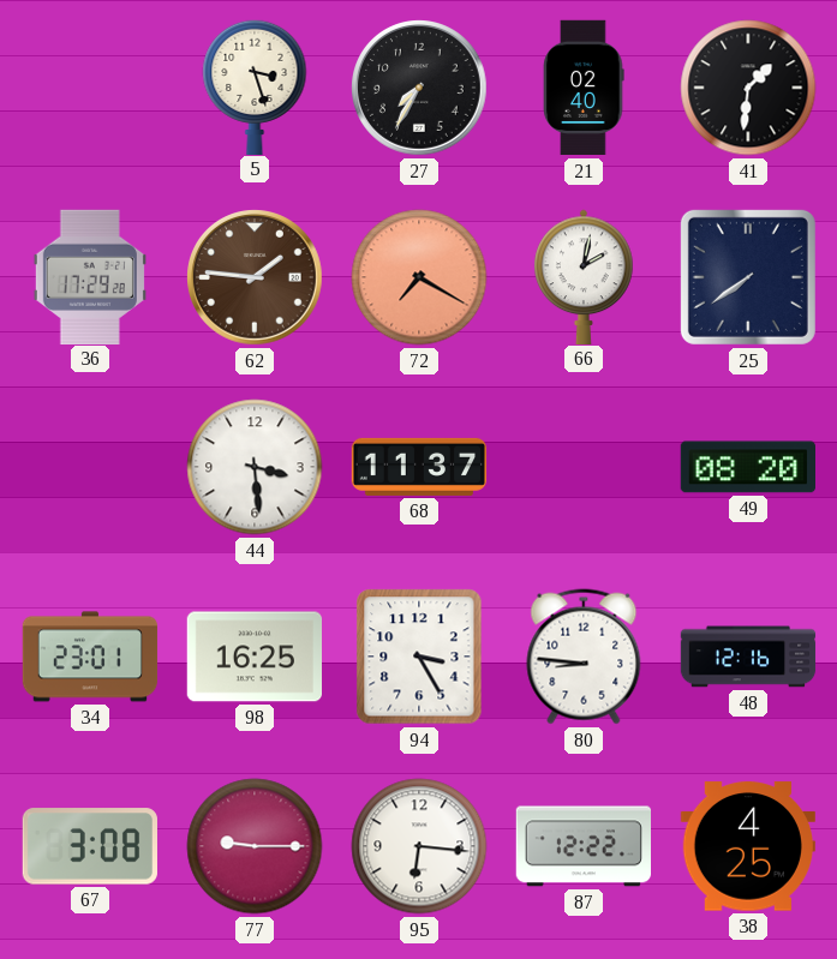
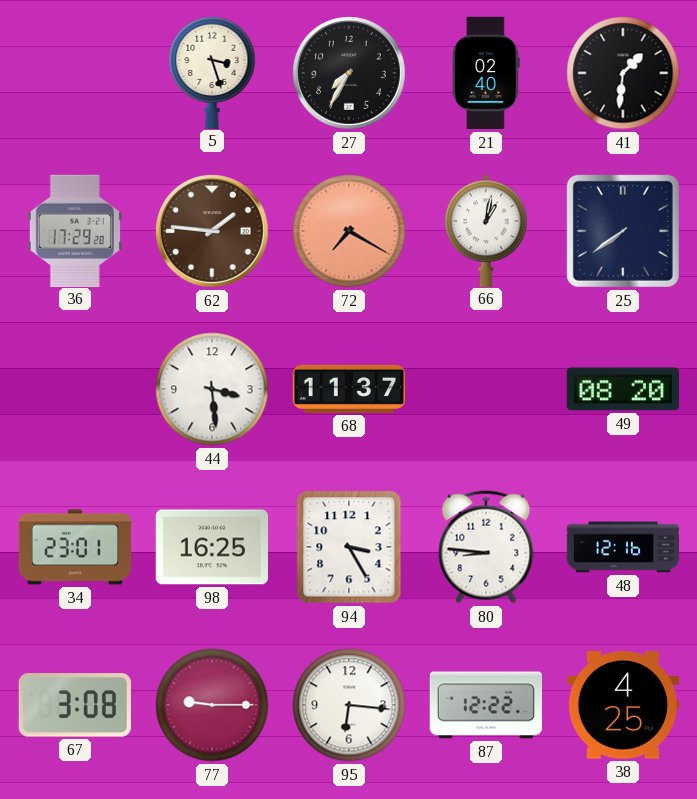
66: 2:02 -> 1:02 (486, 230)
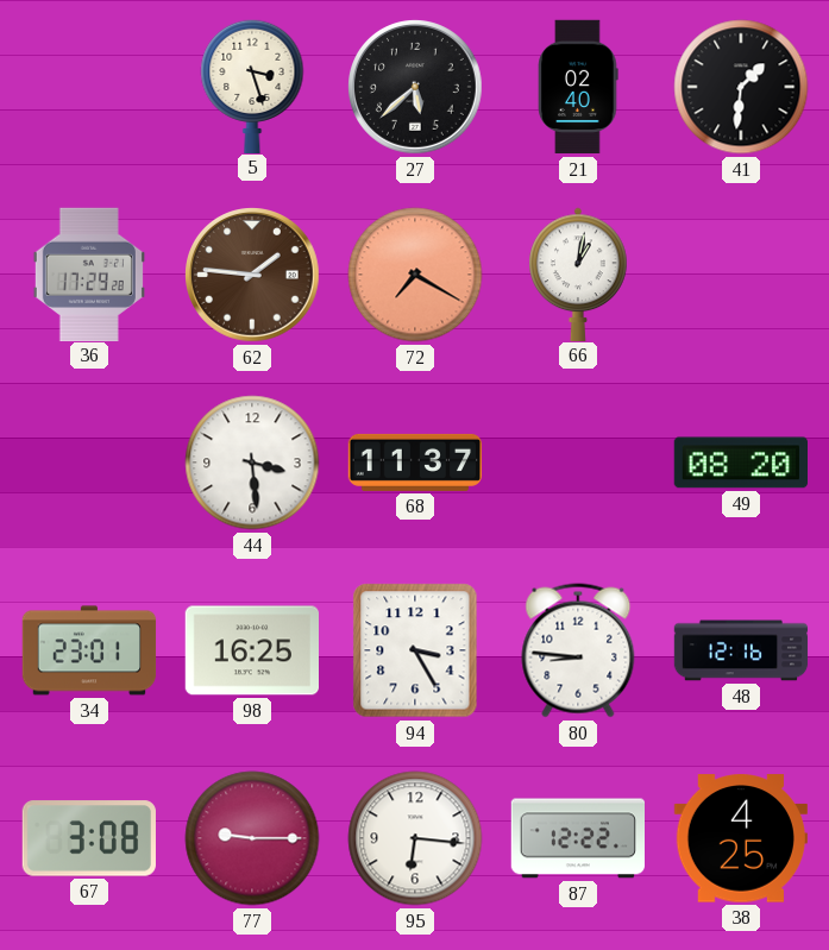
27: 7:35 -> 5:38 (416, 88)
25: 7:39 -> none (623, 231)
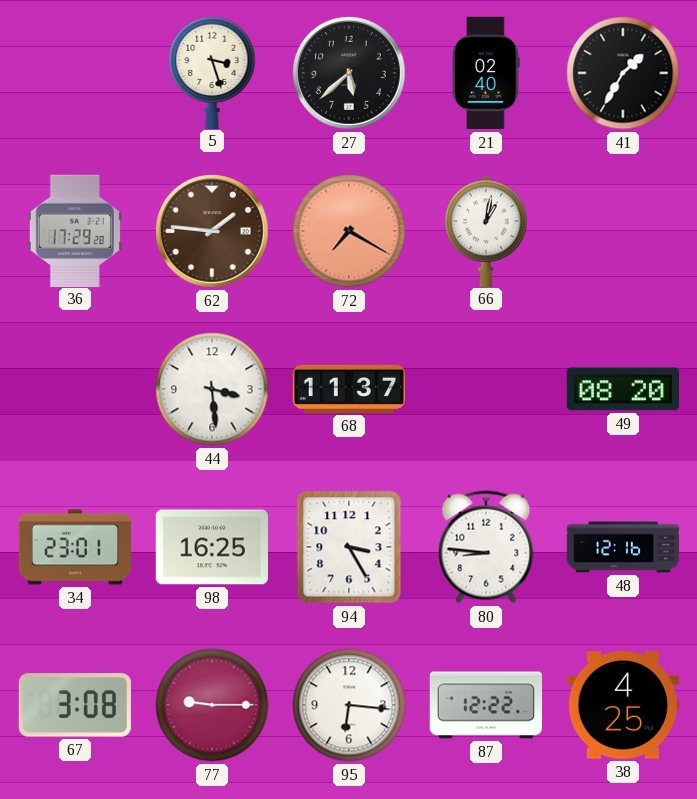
41: 1:31 -> 1:35 (623, 73)
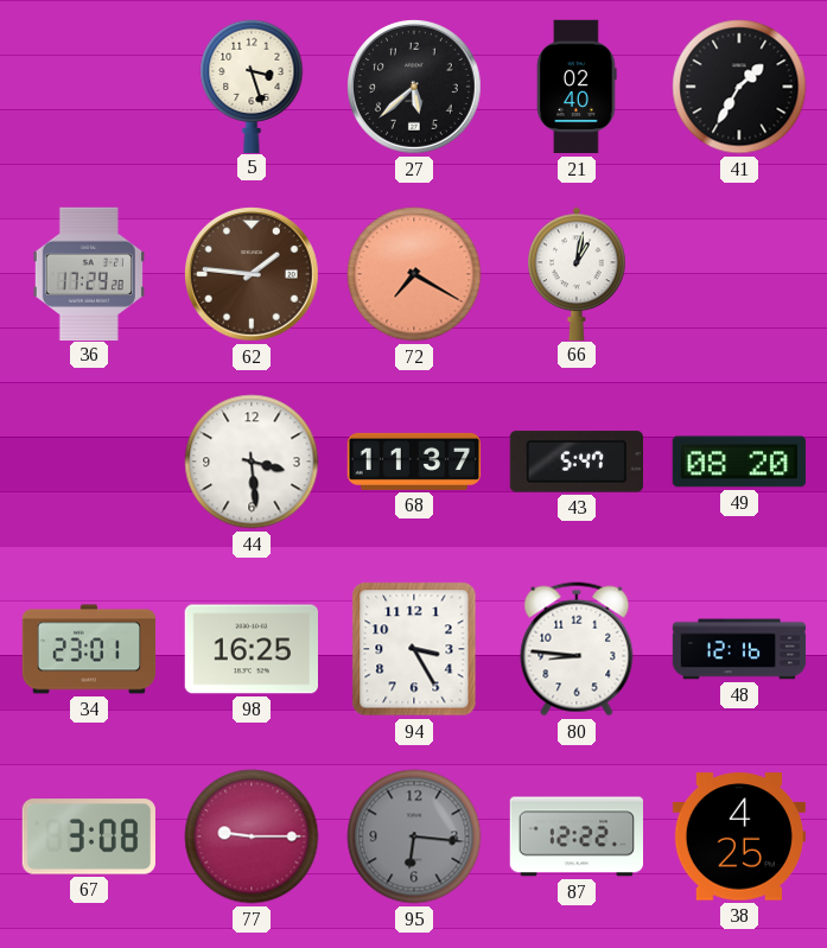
43: none -> 5:47 (577, 462)
95 dial: white -> grey (414, 836)
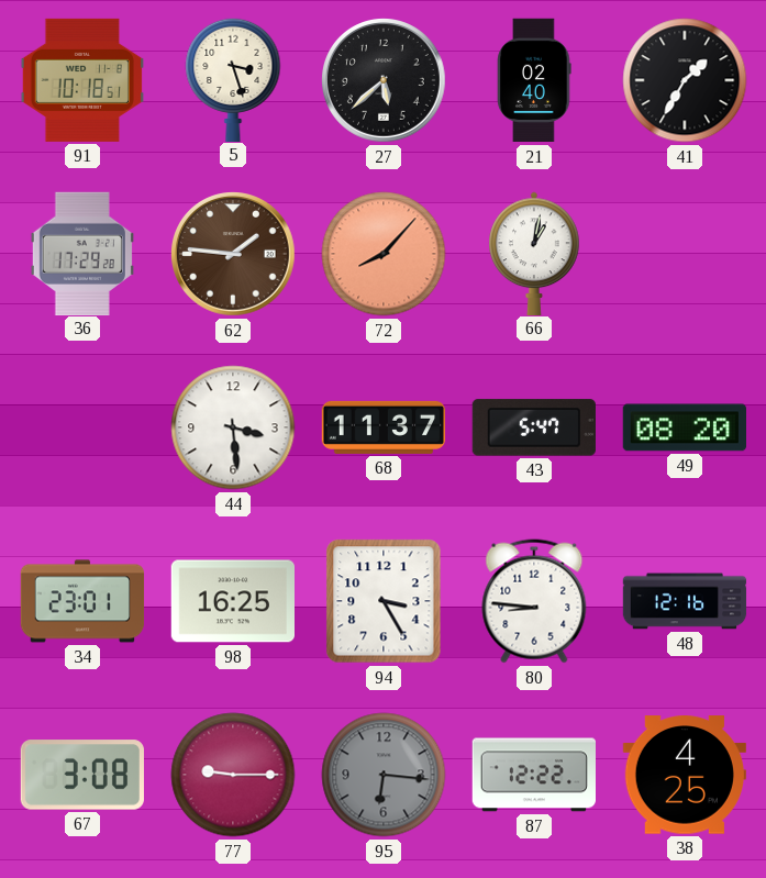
91: none -> 10:18 (81, 80)
72: 7:20 -> 8:07 (384, 254)
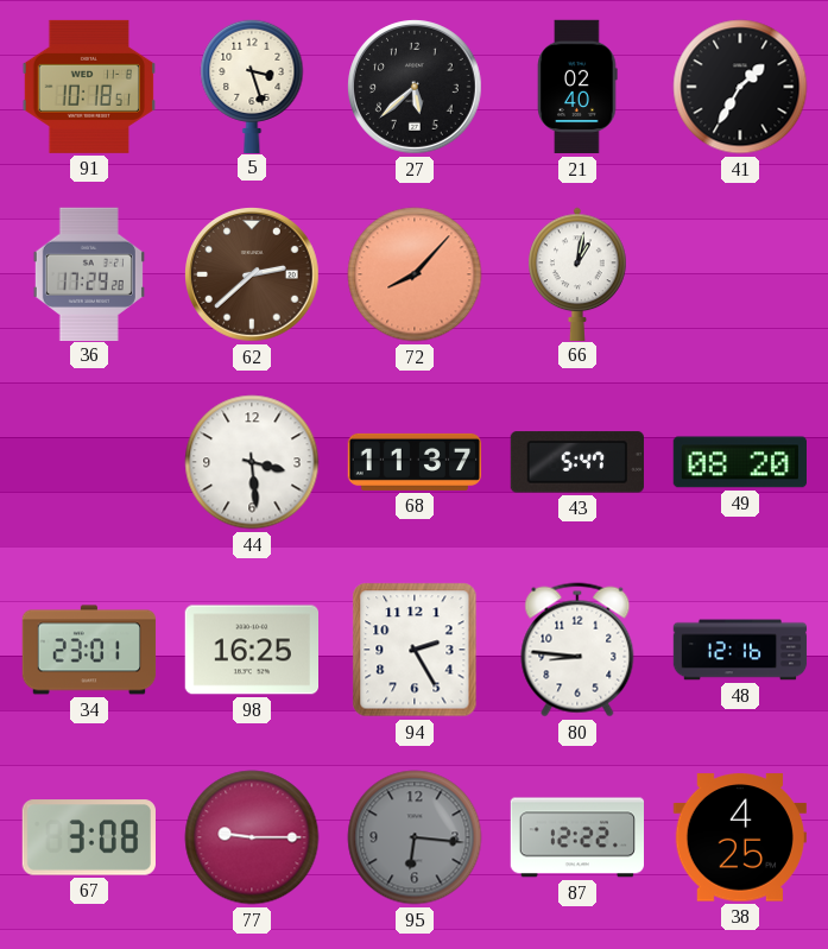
62: 1:46 -> 2:38 (253, 276)
94: 3:25 -> 2:25 (415, 650)
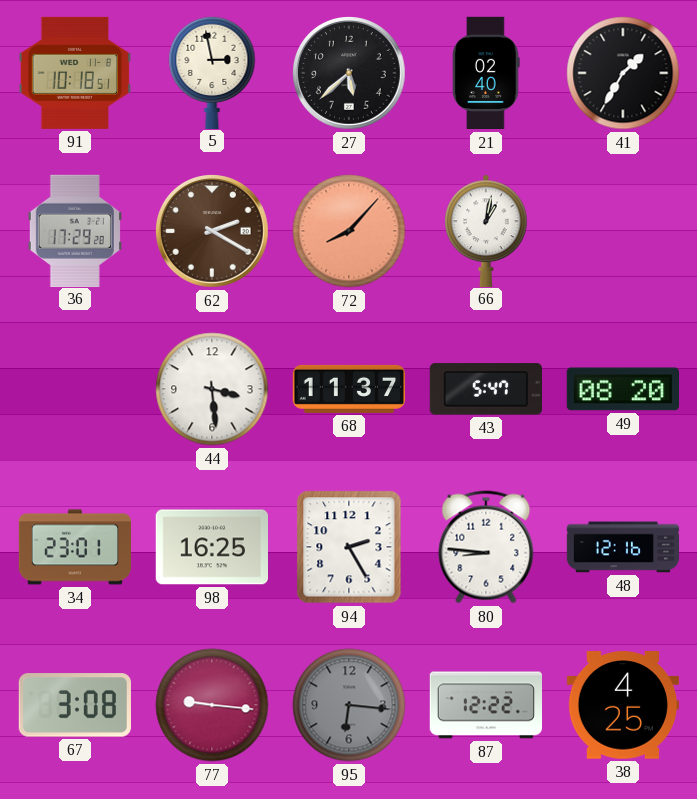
5: 3:27 -> 2:58 (212, 72)
62: 2:38 -> 2:20 (213, 232)
77: 9:15 -> 9:16 (212, 705)
